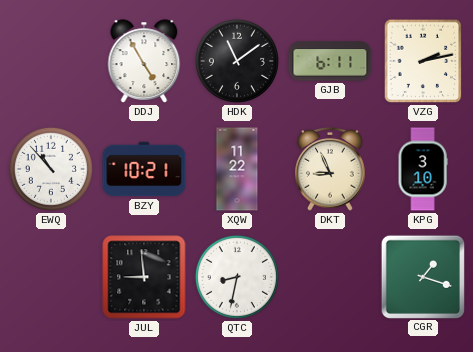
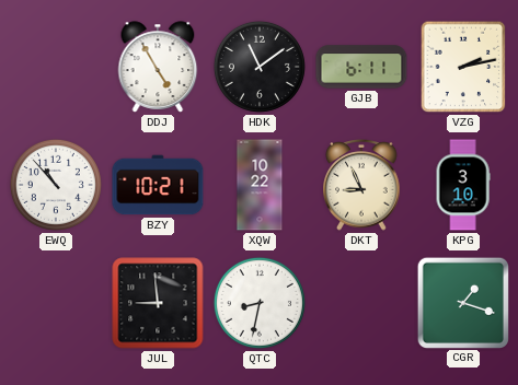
XQW: 11:22 -> 10:22 (260, 185)
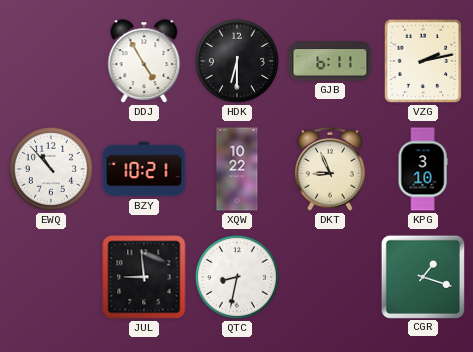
HDK: 11:09 -> 6:30 (237, 61)
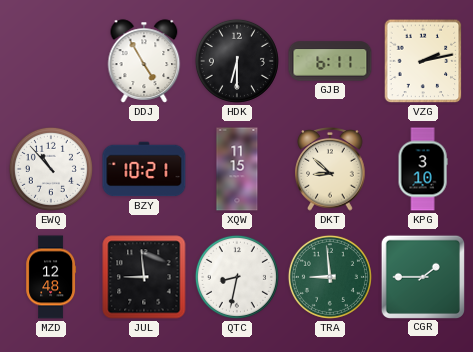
XQW: 10:22 -> 11:15 (237, 169)
DKT: 8:56 -> 8:52 (330, 170)
MZD: none -> 12:48 (51, 277)
TRA: none -> 8:59 (330, 277)
CGR: 1:18 -> 1:45 (422, 276)
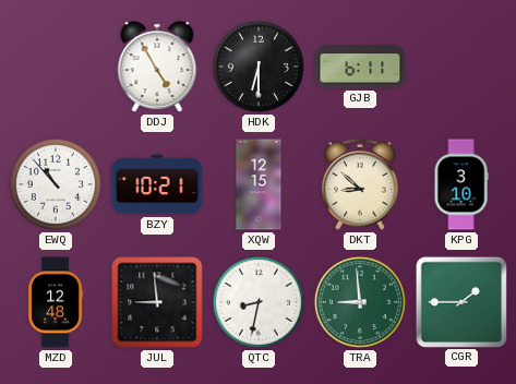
VZG: 2:13 -> none (423, 61)
XQW: 11:15 -> 12:15 (259, 184)
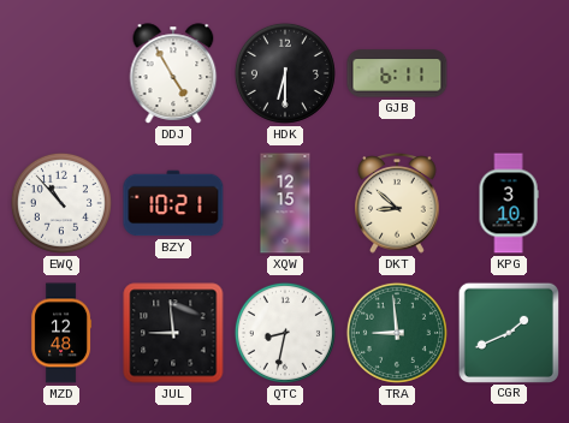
CGR: 1:45 -> 1:41 (508, 332)
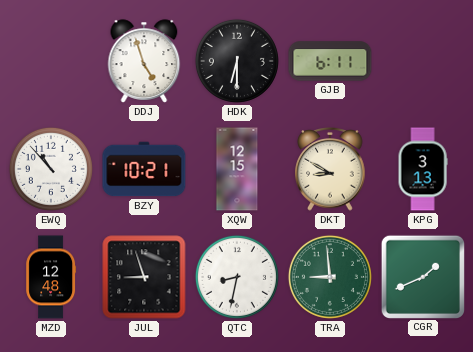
DDJ: 4:55 -> 4:57 (144, 61)
DKT: 8:52 -> 8:50 (330, 170)
KPG: 3:10 -> 3:13 (423, 169)
JUL: 8:59 -> 8:57 (144, 277)
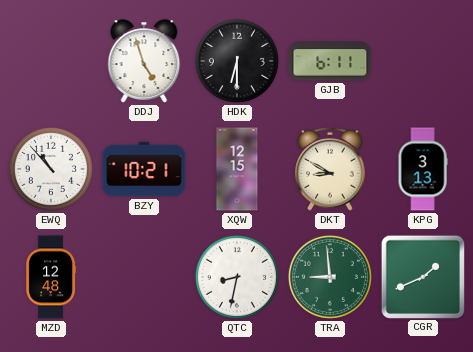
JUL: 8:57 -> none (144, 277)
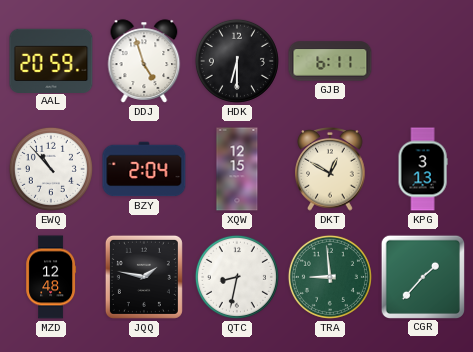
AAL: none -> 20:59 (51, 60)
BZY: 10:21 -> 2:04 (144, 169)
DKT: 8:50 -> 12:50 (330, 170)
JQQ: none -> 1:47 (144, 277)
CGR: 1:41 -> 1:37 (422, 276)
